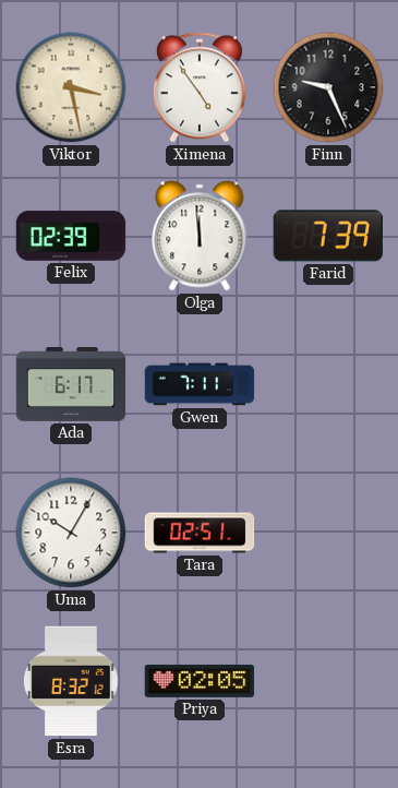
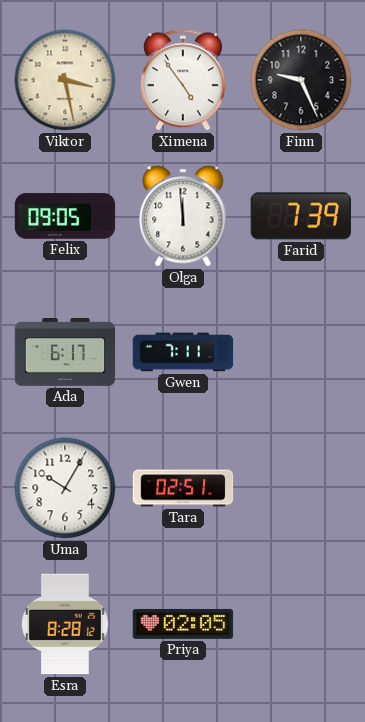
Felix: 02:39 -> 09:05 (65, 216)
Esra: 8:32 -> 8:28 (65, 624)
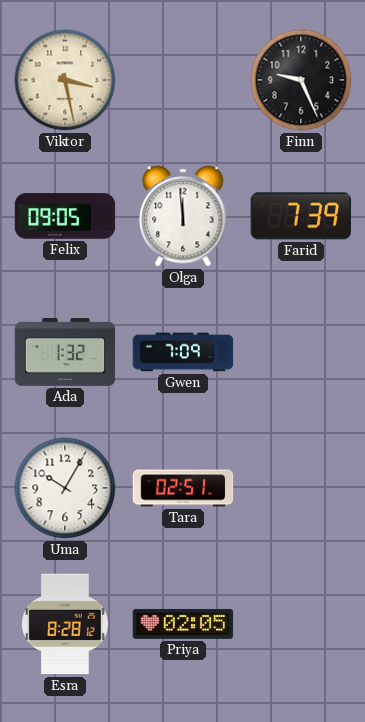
Ximena: 4:54 -> none (183, 80)
Ada: 6:17 -> 1:32 (65, 353)
Gwen: 7:11 -> 7:09 (183, 352)
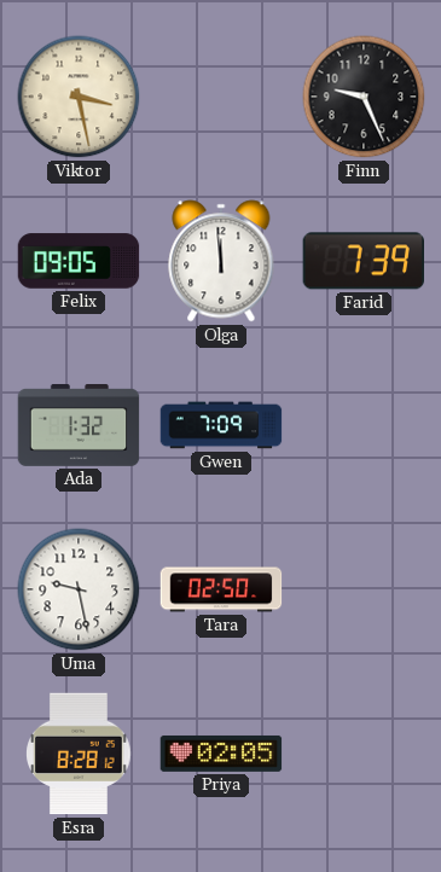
Uma: 10:05 -> 9:28 (79, 589)
Tara: 02:51 -> 02:50 (221, 589)
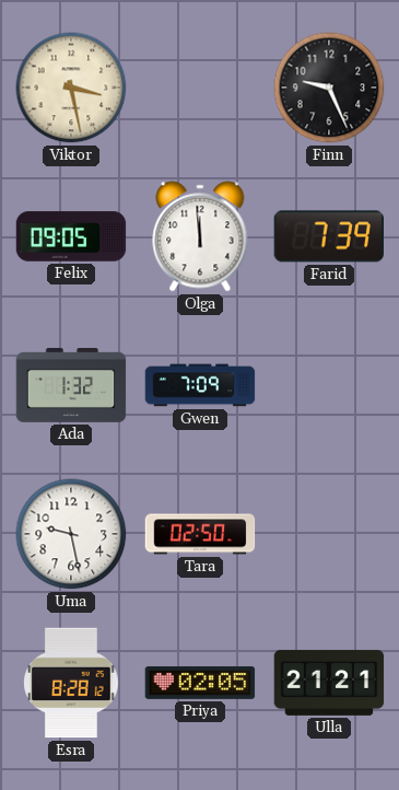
Ulla: none -> 21:21 (329, 683)
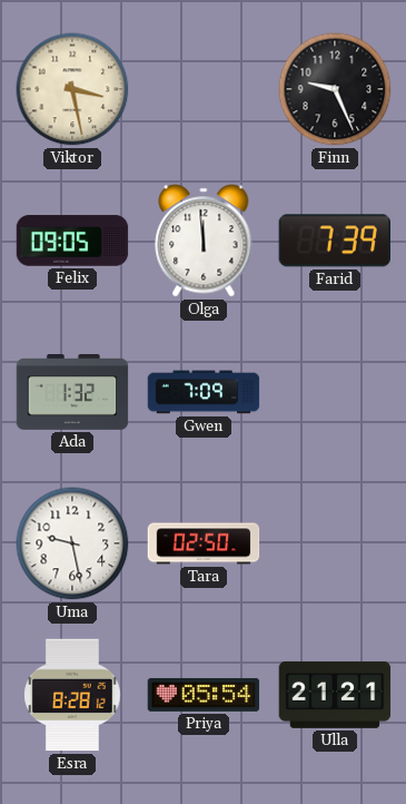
Priya: 02:05 -> 05:54 (204, 695)
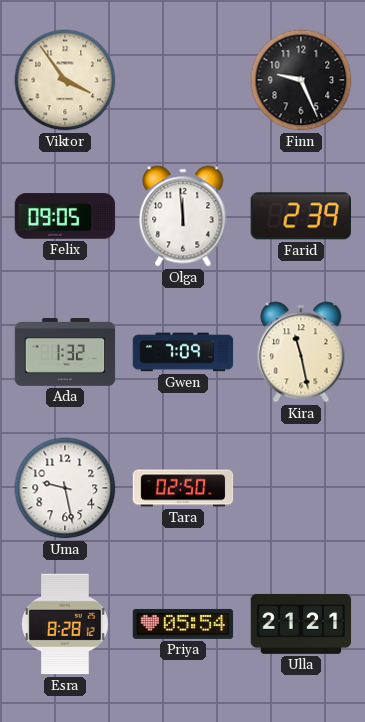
Viktor: 3:28 -> 3:54 (65, 80)
Farid: 7:39 -> 2:39 (301, 216)
Kira: none -> 11:28 (301, 352)
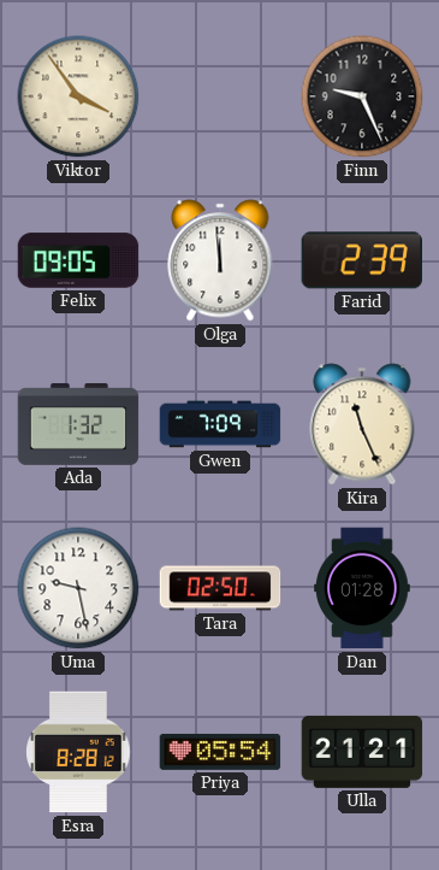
Kira: 11:28 -> 11:26 (362, 424)
Dan: none -> 01:28 (362, 588)
